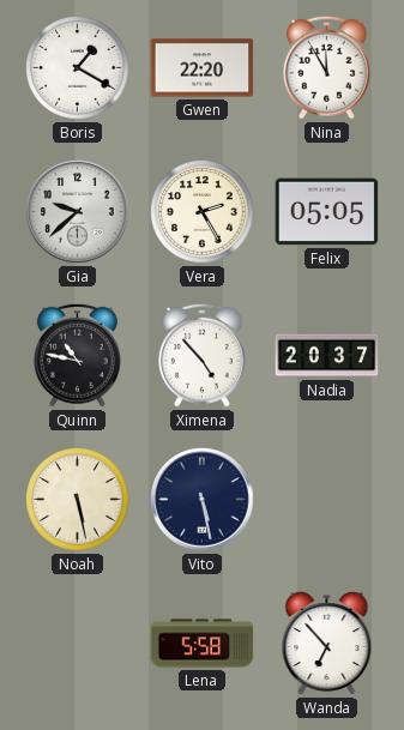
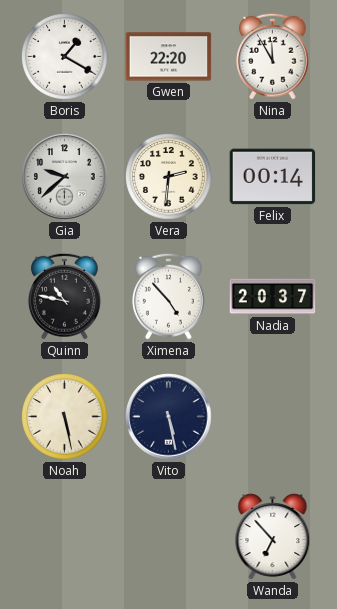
Vera: 2:25 -> 2:31 (169, 177)
Felix: 05:05 -> 00:14 (273, 177)
Lena: 5:58 -> none (203, 644)
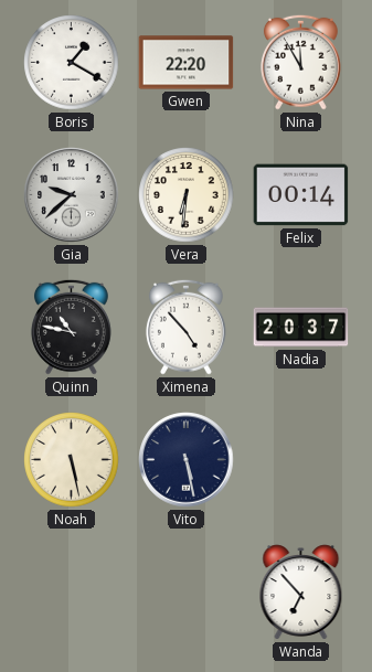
Vera: 2:31 -> 6:31 (187, 195)
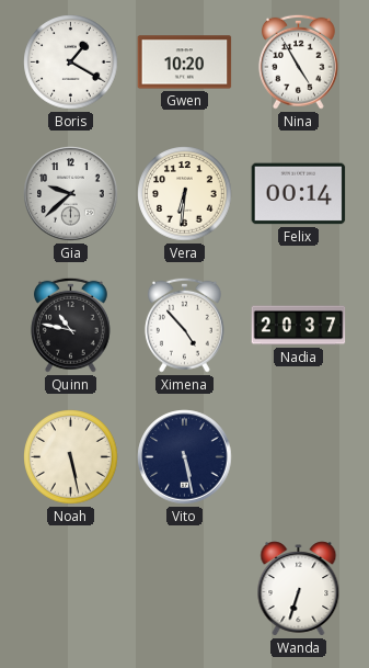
Gwen: 22:20 -> 10:20 (185, 63)
Nina: 11:55 -> 4:55 (298, 61)
Wanda: 6:53 -> 6:33 (299, 589)
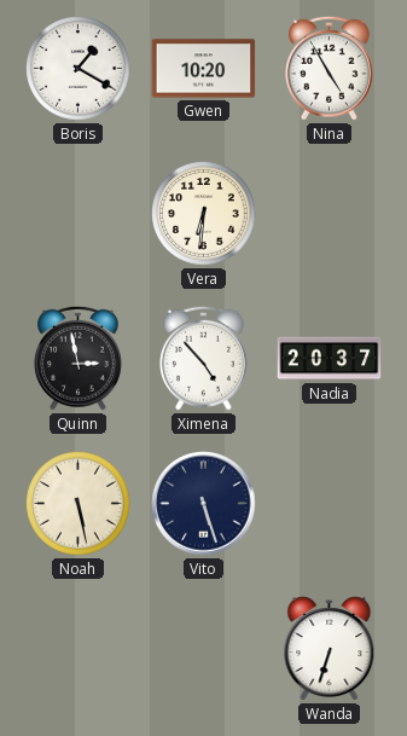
Gia: 9:38 -> none (71, 194)
Felix: 00:14 -> none (299, 194)
Quinn: 10:47 -> 2:58 (77, 358)
Vito: 5:28 -> 5:27 (204, 504)
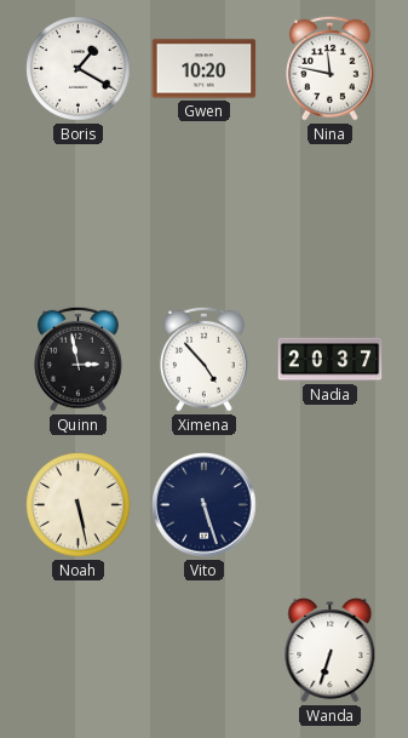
Nina: 4:55 -> 11:47 (329, 68)
Vera: 6:31 -> none (204, 214)
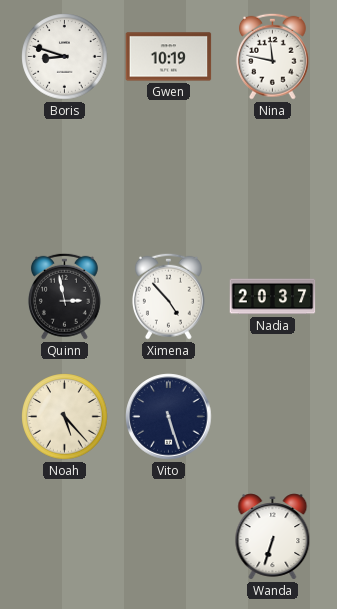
Boris: 1:20 -> 8:48 (65, 57)
Gwen: 10:20 -> 10:19 (169, 57)
Noah: 5:28 -> 5:23 (65, 417)
